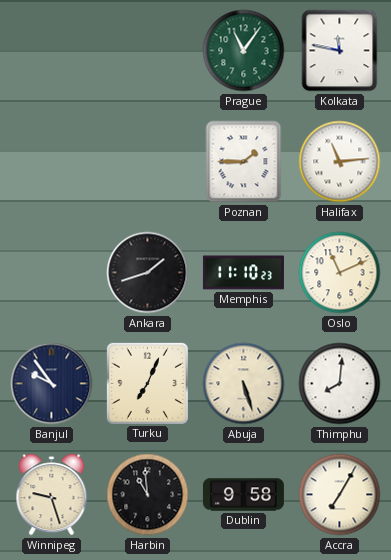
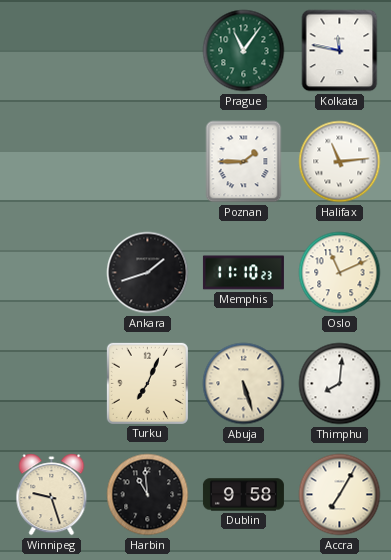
Banjul: 9:54 -> none (52, 384)
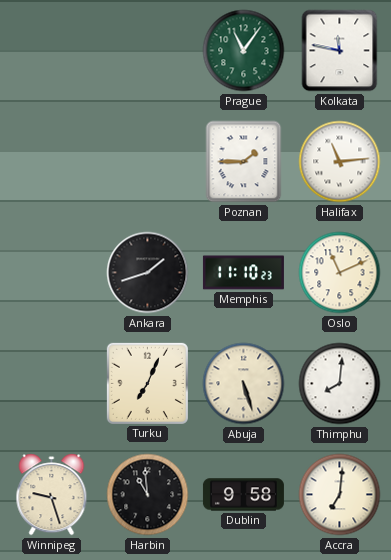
Accra: 7:05 -> 7:01 (340, 495)
